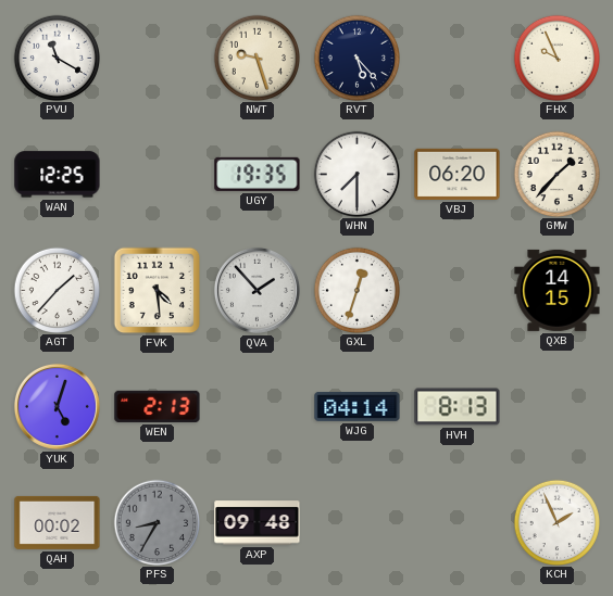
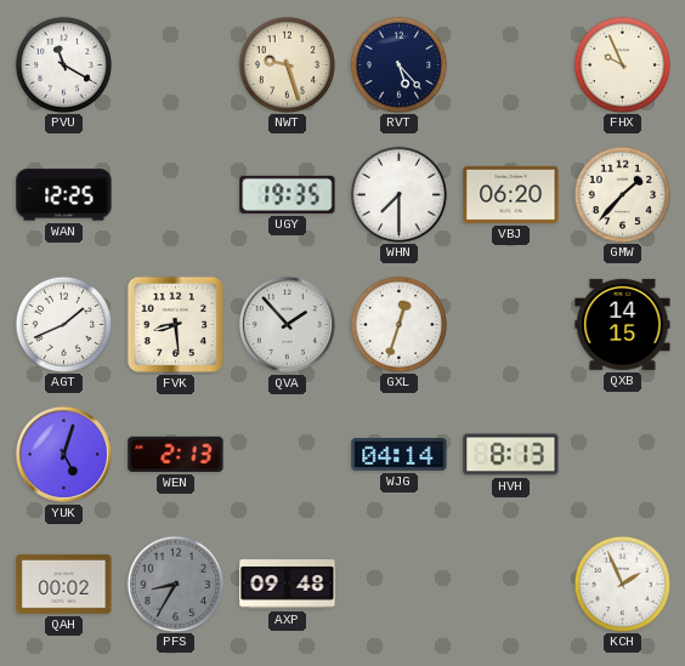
AGT: 1:37 -> 1:41 (63, 324)
FVK: 4:29 -> 8:29 (176, 325)
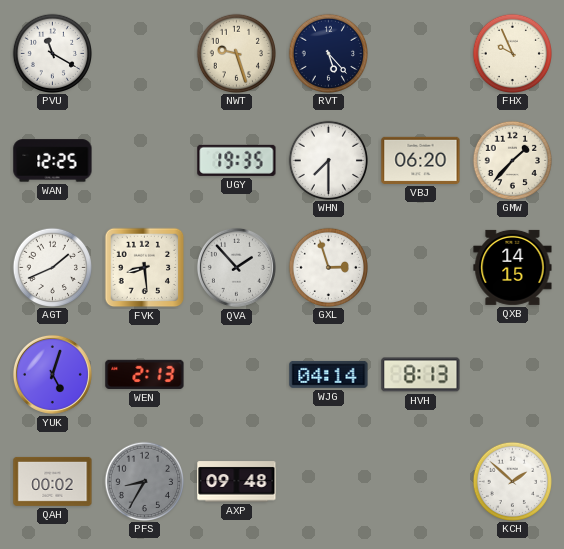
GXL: 12:33 -> 2:57 (328, 267)
KCH: 1:56 -> 1:52 (512, 481)
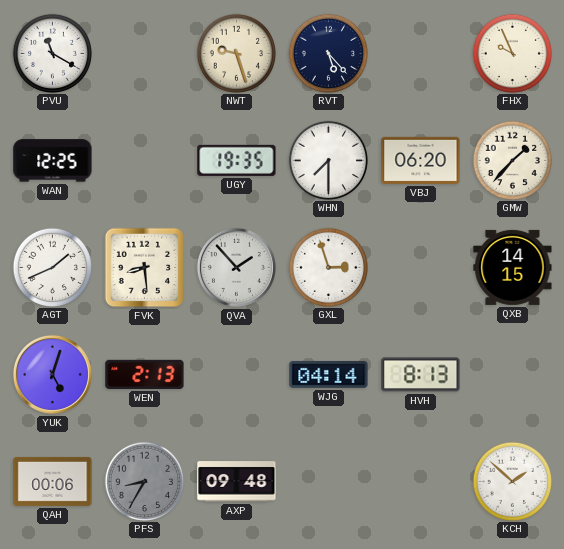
QAH: 00:02 -> 00:06 (53, 481)
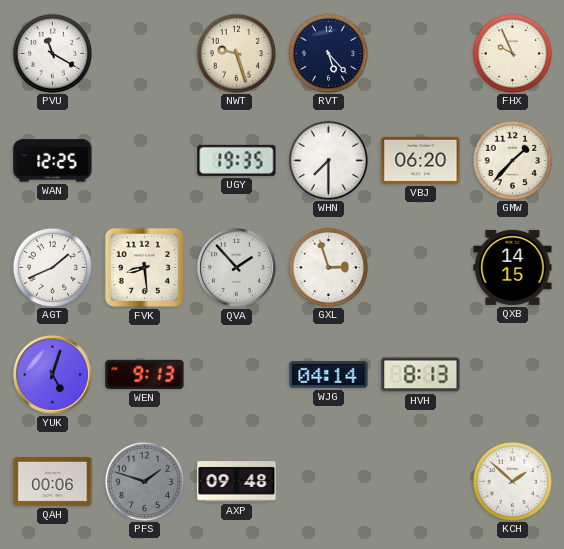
WEN: 2:13 -> 9:13 (145, 374)
PFS: 8:35 -> 1:48 (144, 481)
